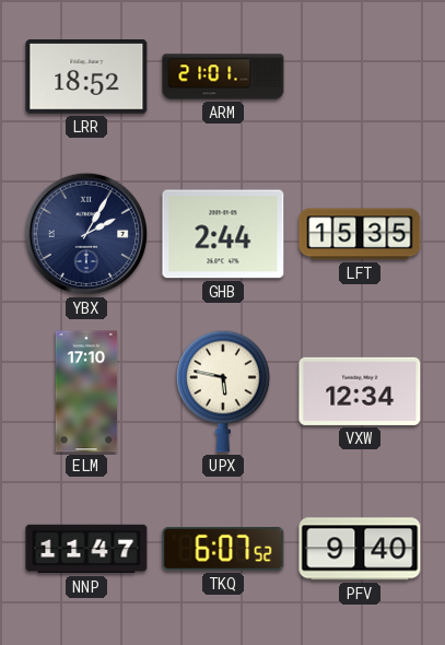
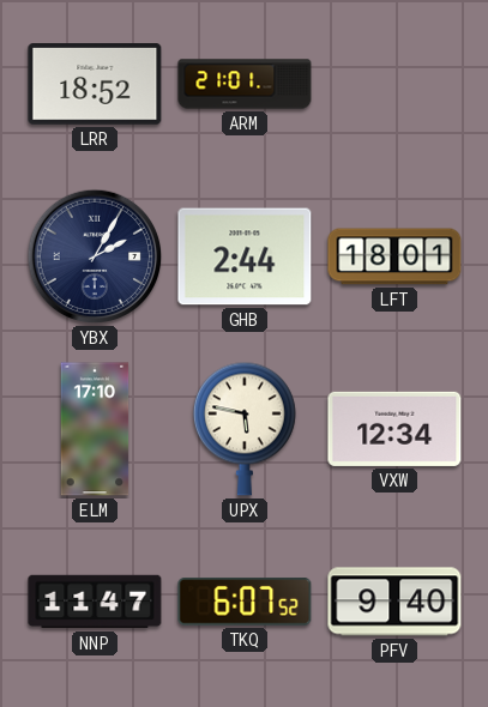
LFT: 15:35 -> 18:01 (394, 256)
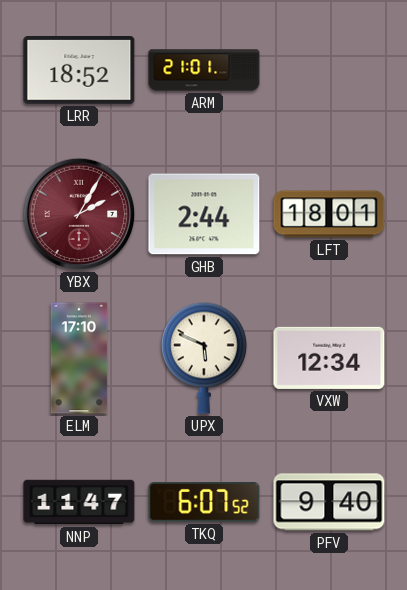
YBX dial: navy -> burgundy (79, 214)
UPX: 5:47 -> 5:49 (204, 358)
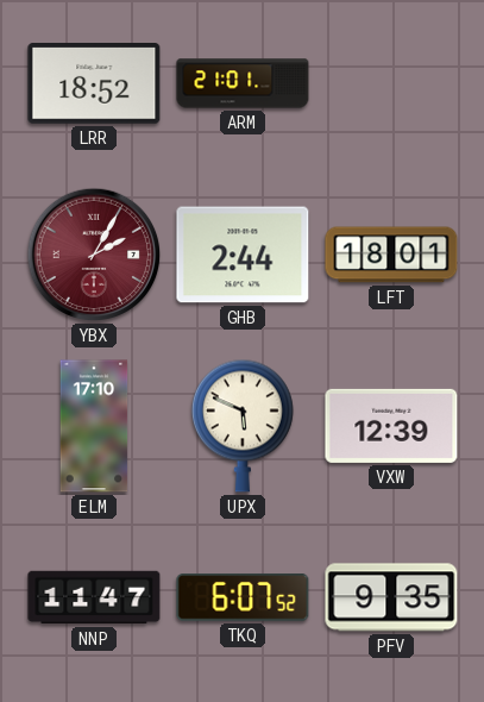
VXW: 12:34 -> 12:39 (391, 426)
PFV: 9:40 -> 9:35 (391, 597)
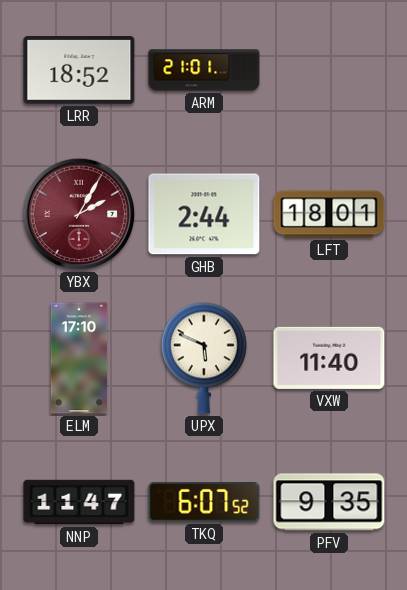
VXW: 12:39 -> 11:40 (329, 358)
